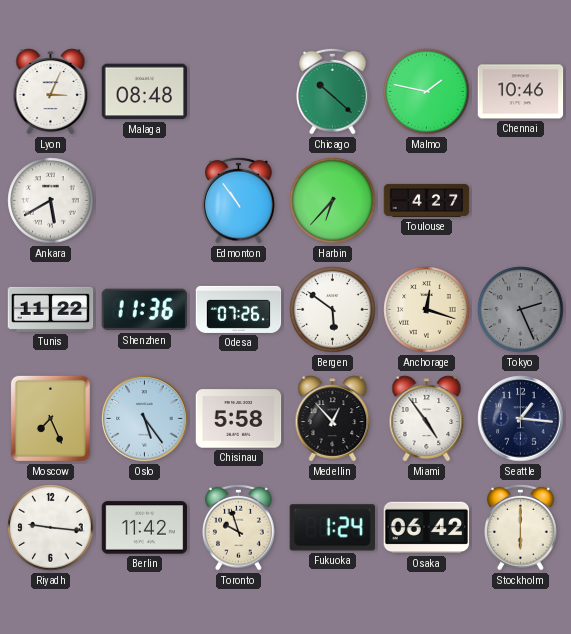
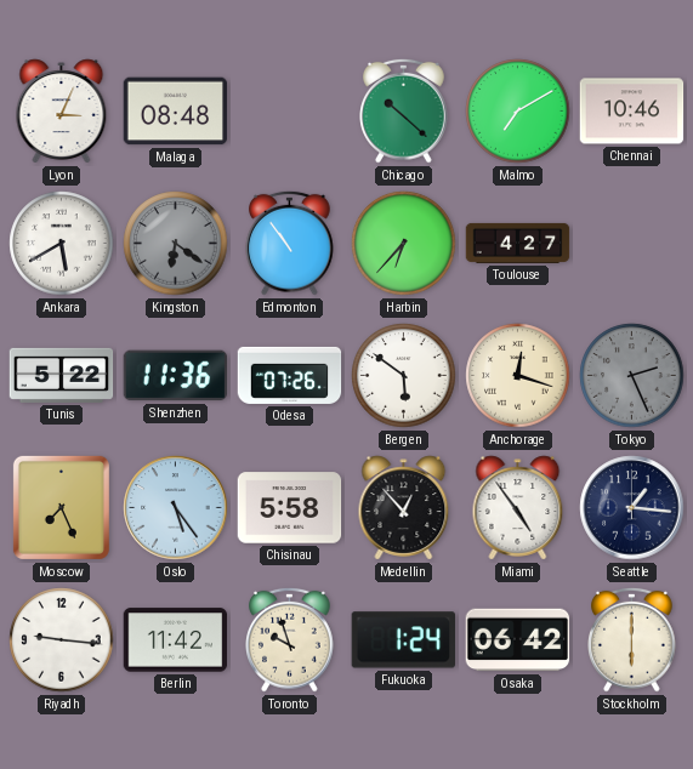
Malmo: 1:47 -> 7:10 (518, 112)
Kingston: none -> 6:21 (176, 244)
Tunis: 11:22 -> 5:22 (62, 375)
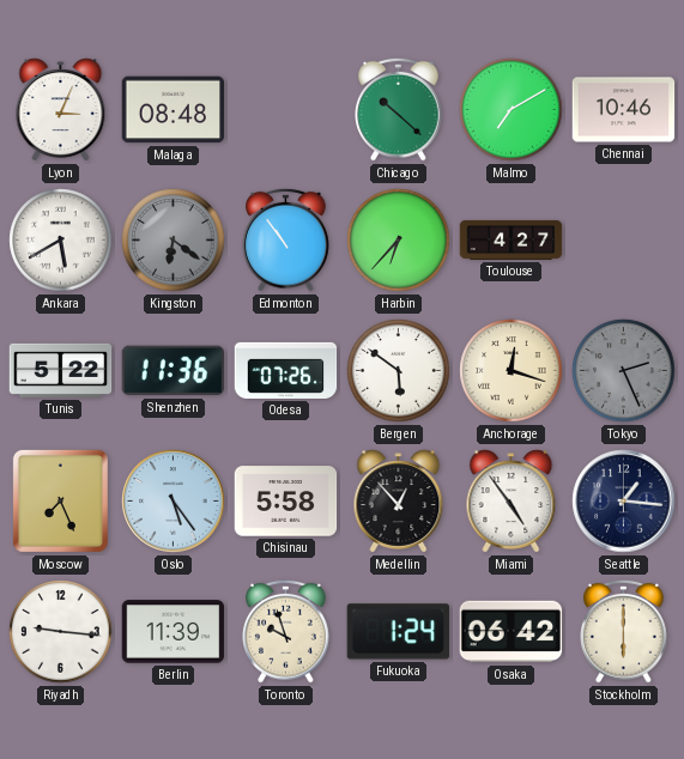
Berlin: 11:42 -> 11:39 (174, 632)
